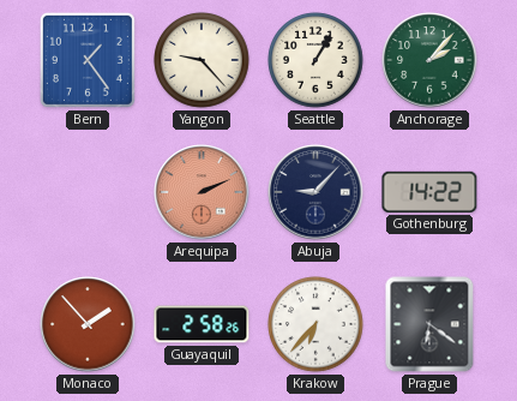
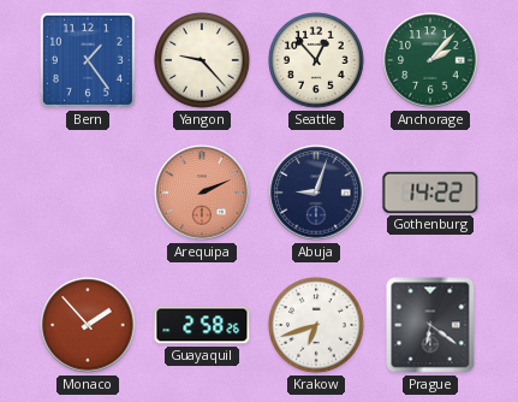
Seattle: 1:05 -> 12:53 (316, 60)
Abuja: 9:07 -> 9:03 (316, 193)
Krakow: 6:37 -> 6:42 (316, 325)
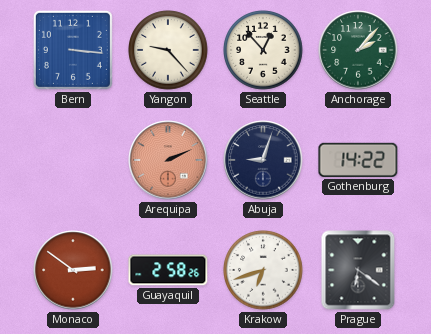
Bern: 1:24 -> 3:16 (73, 50)
Monaco: 1:53 -> 2:51 (73, 270)
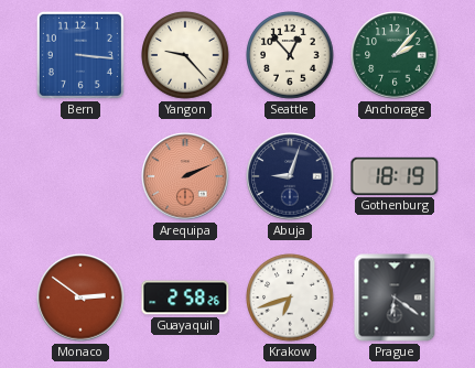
Gothenburg: 14:22 -> 18:19 (395, 176)
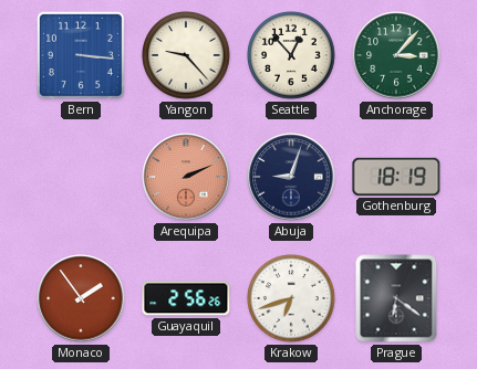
Anchorage: 2:07 -> 3:07 (396, 55)
Monaco: 2:51 -> 1:54 (81, 298)
Guayaquil: 2:58 -> 2:56 (186, 298)
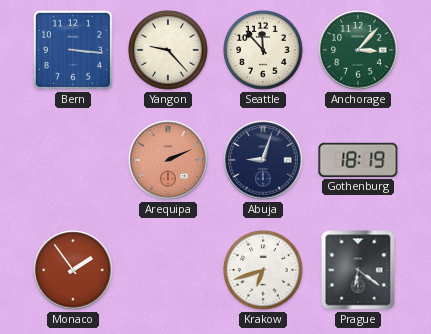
Seattle: 12:53 -> 11:53 (263, 50)
Guayaquil: 2:56 -> none (186, 298)
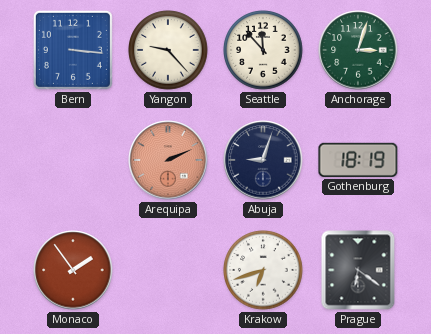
Anchorage: 3:07 -> 3:03 (358, 50)
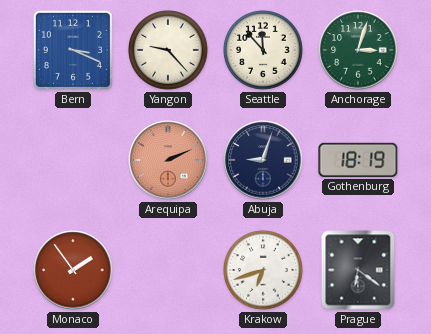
Bern: 3:16 -> 3:19 (73, 50)
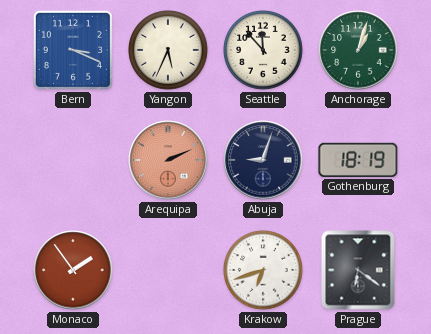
Yangon: 9:23 -> 5:34 (168, 50)
Anchorage: 3:03 -> 1:03 (358, 50)
